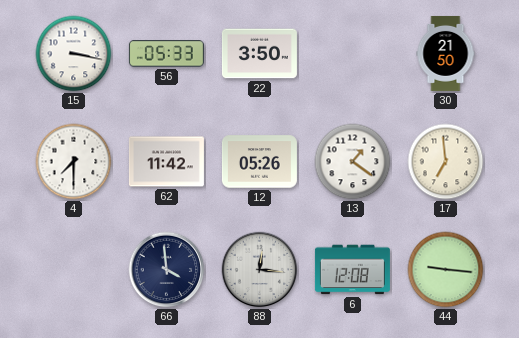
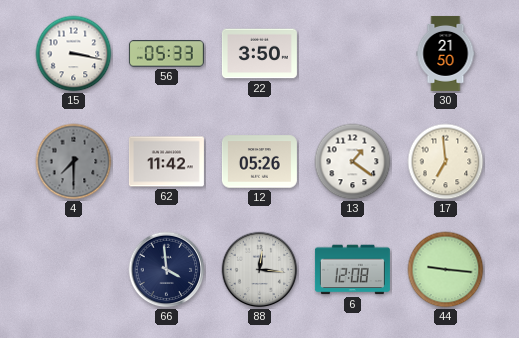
4 dial: white -> grey (74, 162)
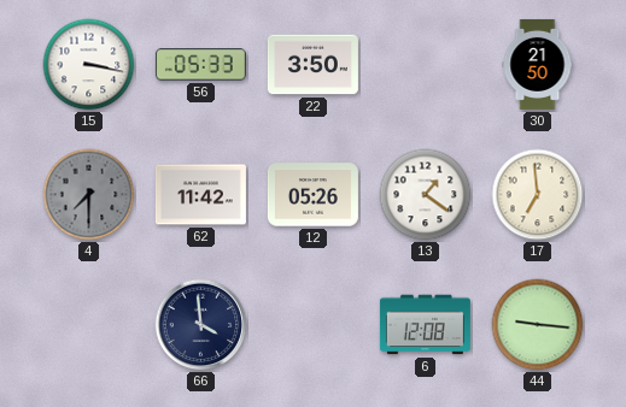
88: 12:16 -> none (260, 270)
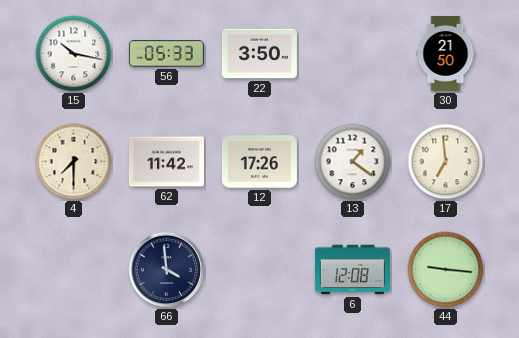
15: 3:17 -> 10:17 (74, 54)
4 dial: grey -> cream (74, 162)
12: 05:26 -> 17:26 (259, 162)
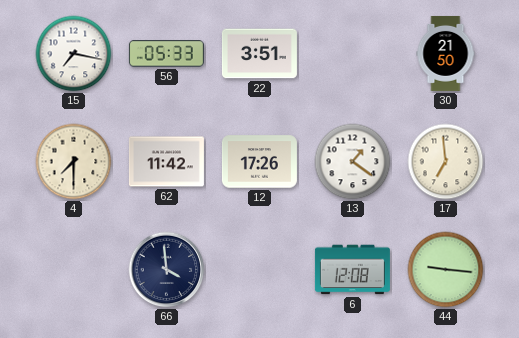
15: 10:17 -> 7:17 (74, 54)
22: 3:50 -> 3:51 (259, 54)
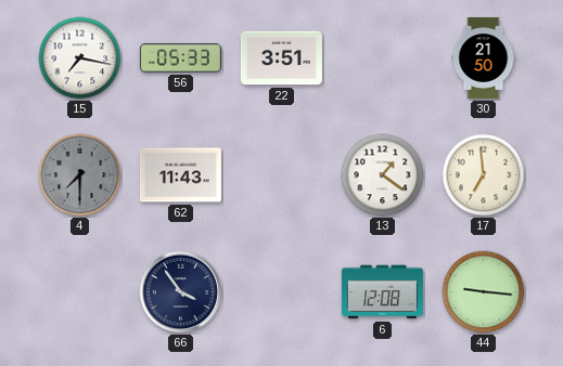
4 dial: cream -> grey (80, 175)
62: 11:42 -> 11:43 (180, 175)
12: 17:26 -> none (259, 162)
66: 3:59 -> 3:54 (181, 292)
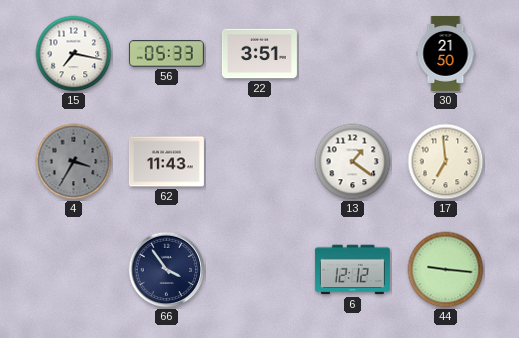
4: 7:30 -> 3:35 (74, 162)
6: 12:08 -> 12:12 (352, 270)
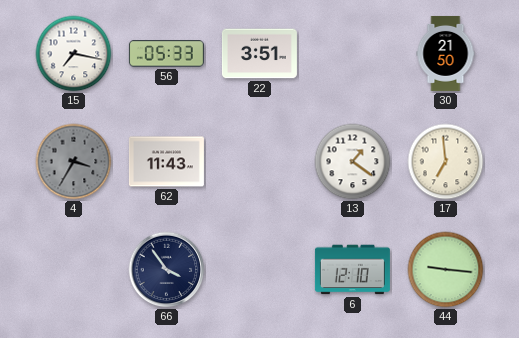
6: 12:12 -> 12:10 (352, 270)
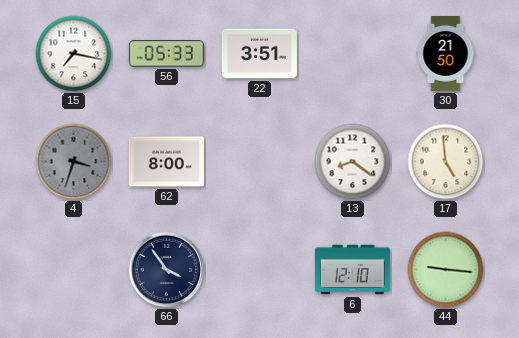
4: 3:35 -> 3:33 (74, 162)
62: 11:43 -> 8:00 (166, 162)
13: 1:21 -> 8:21 (353, 162)
17: 6:59 -> 4:59 (446, 162)
